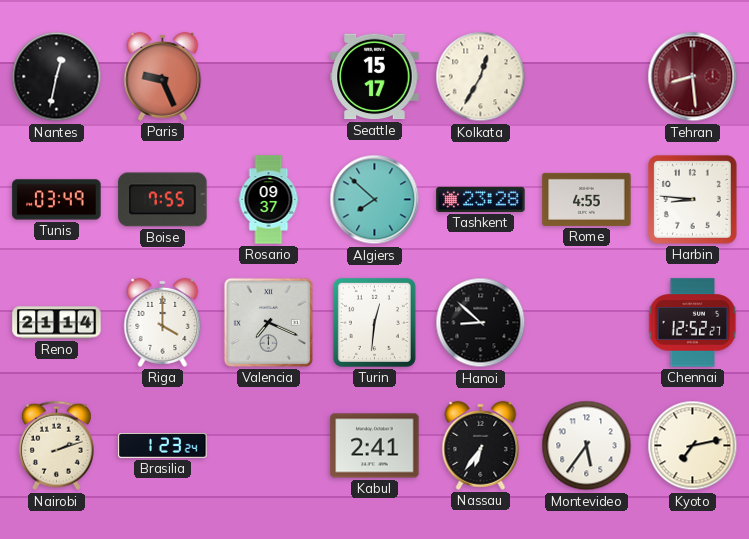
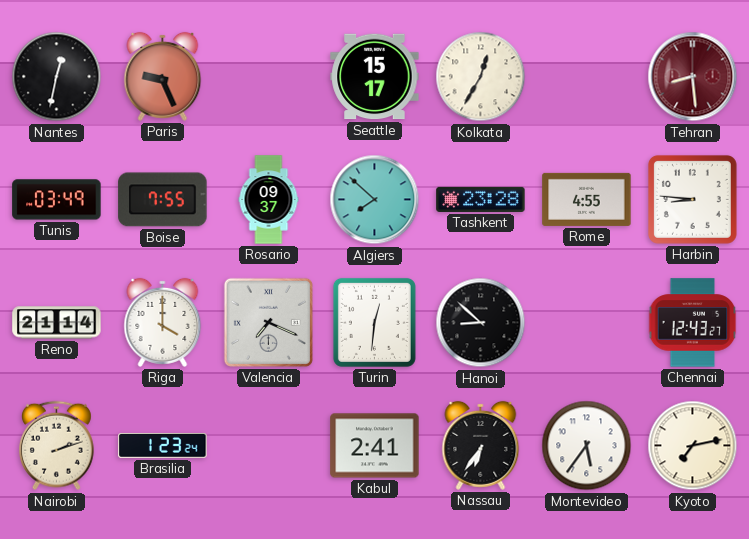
Chennai: 12:52 -> 12:43 (693, 323)
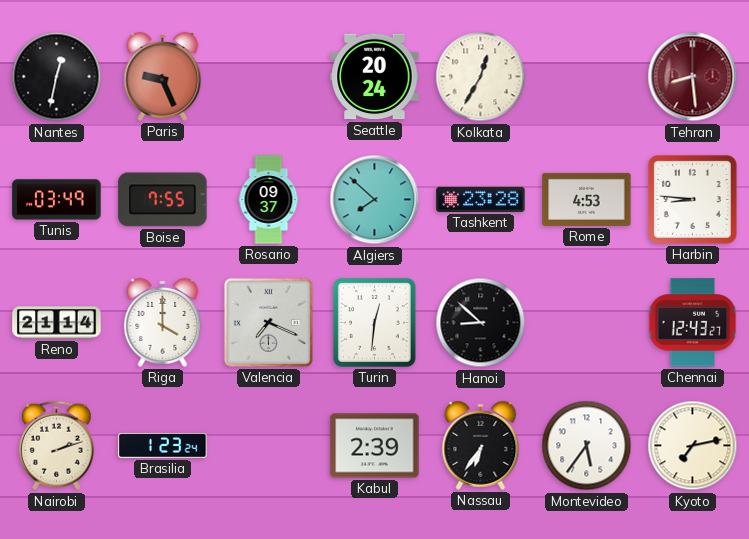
Seattle: 15:17 -> 20:24 (375, 77)
Rome: 4:55 -> 4:53 (587, 199)
Kabul: 2:41 -> 2:39 (375, 446)
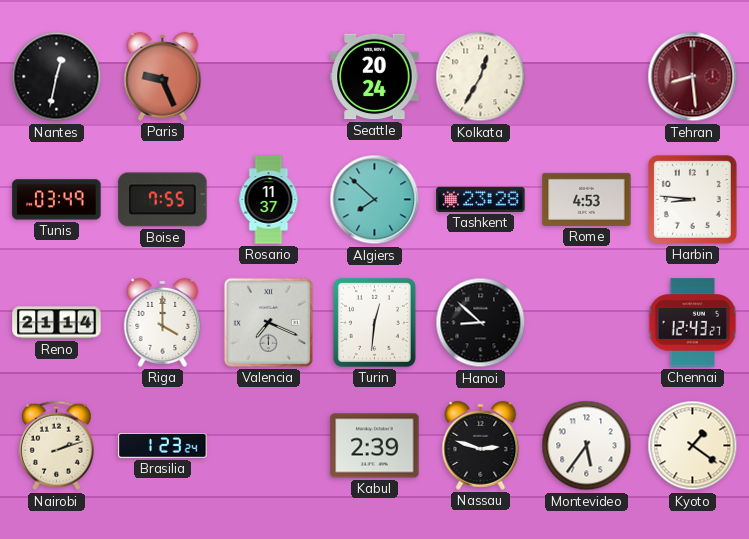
Rosario: 09:37 -> 11:37 (269, 200)
Nassau: 6:36 -> 2:48 (481, 445)
Kyoto: 7:13 -> 1:21 (693, 446)
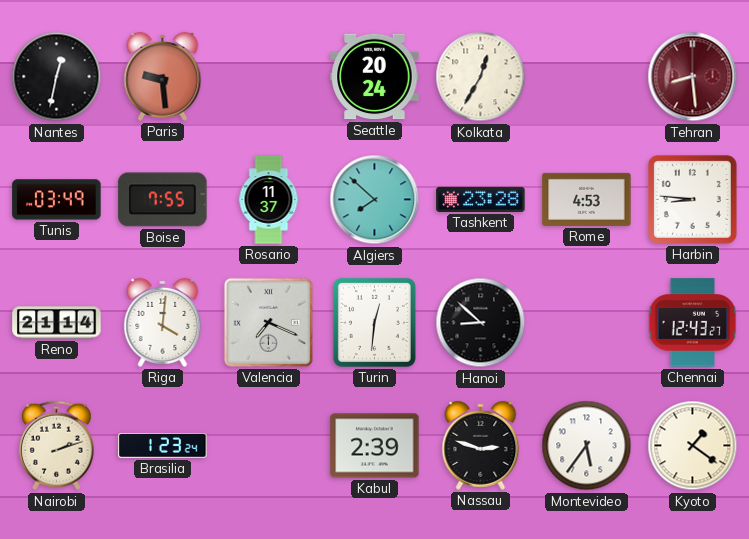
Paris: 9:26 -> 9:29 (163, 76)
Riga: 4:00 -> 4:01 (163, 322)
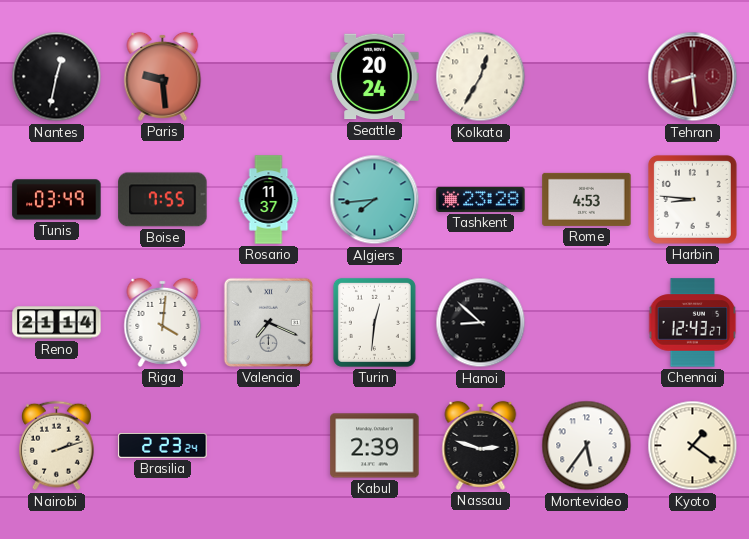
Algiers: 7:52 -> 7:44 (375, 200)
Brasilia: 1:23 -> 2:23 (163, 446)
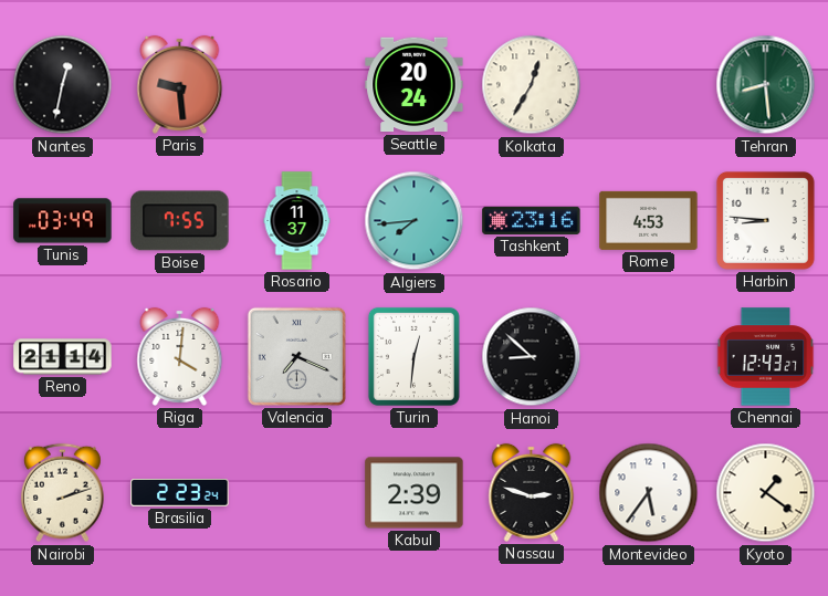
Tehran dial: burgundy -> green (766, 85)
Tashkent: 23:28 -> 23:16 (532, 220)
